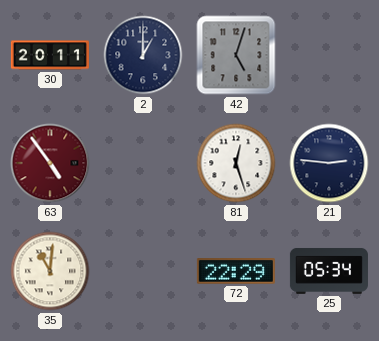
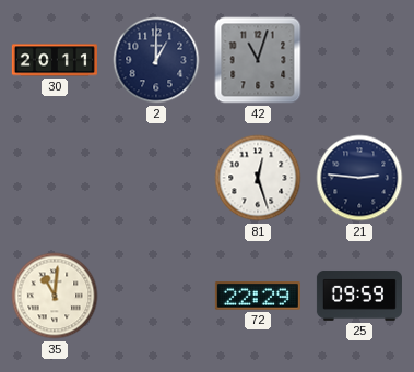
42: 5:03 -> 11:03 (258, 60)
63: 4:54 -> none (50, 163)
25: 05:34 -> 09:59 (359, 296)
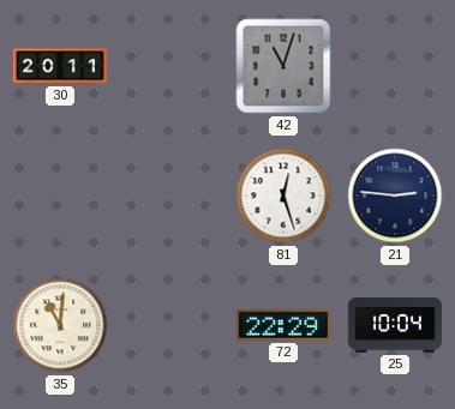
2: 1:00 -> none (156, 60)
25: 09:59 -> 10:04 (395, 325)
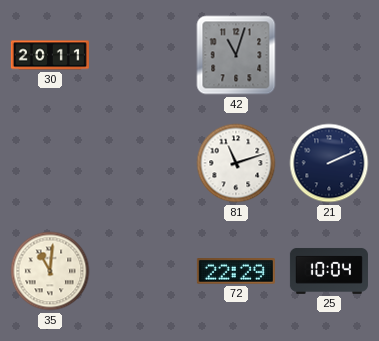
81: 12:27 -> 11:12 (236, 163)
21: 2:46 -> 2:11 (329, 163)
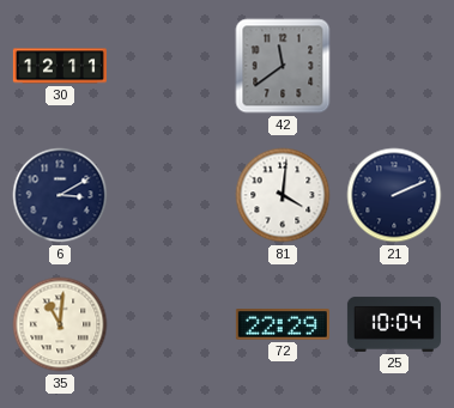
30: 20:11 -> 12:11 (60, 66)
42: 11:03 -> 11:39 (283, 66)
6: none -> 3:10 (60, 195)
81: 11:12 -> 4:01 (283, 195)
